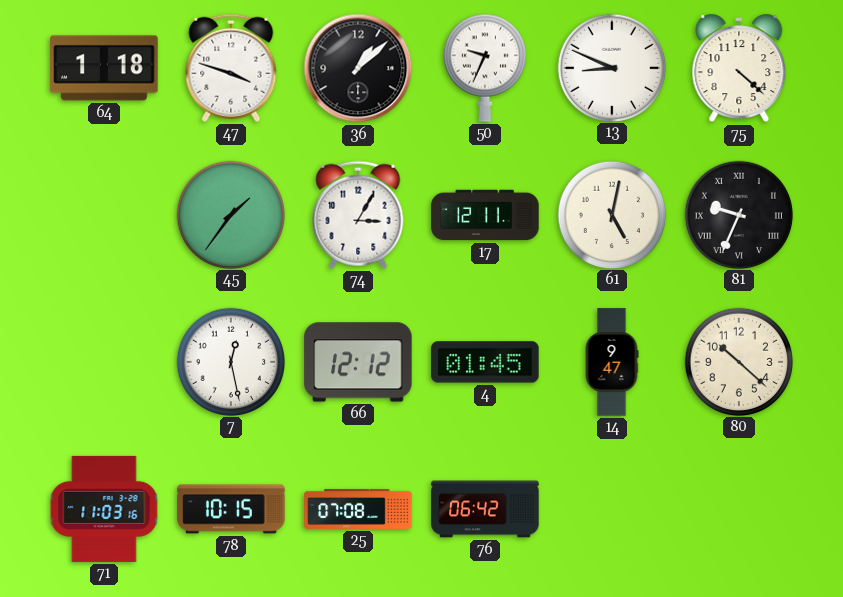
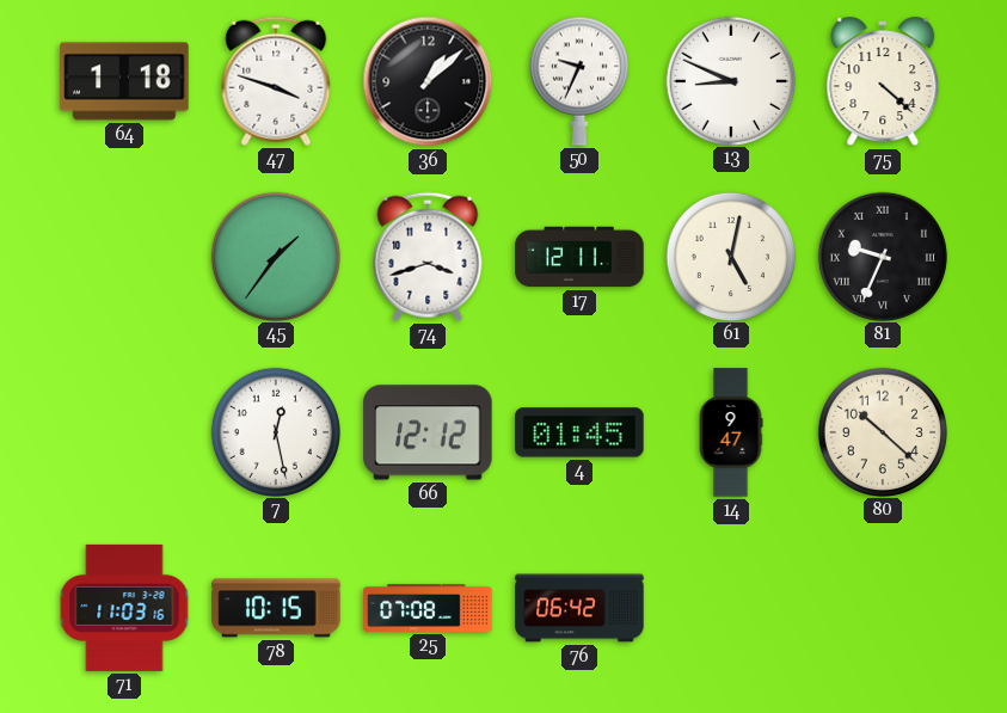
74: 3:05 -> 3:42 (428, 257)
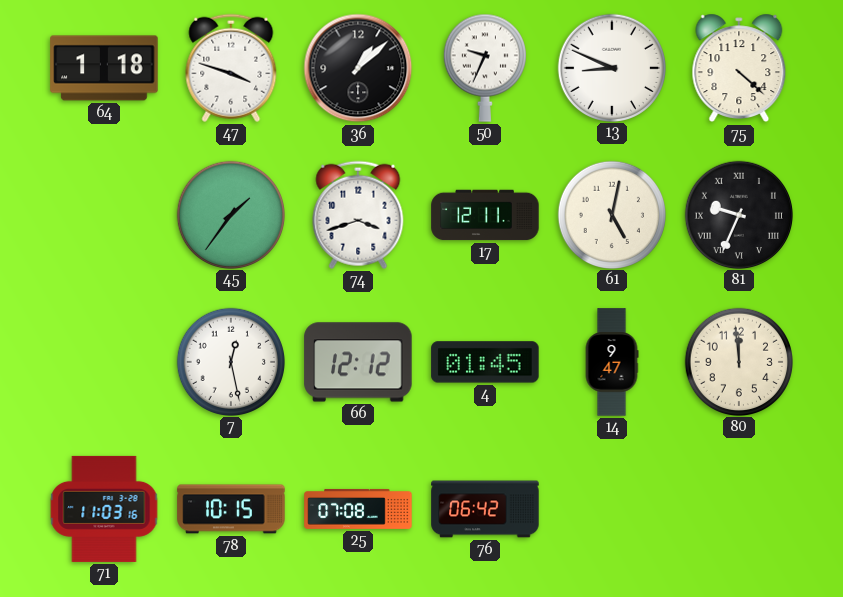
80: 10:22 -> 11:59 (738, 361)
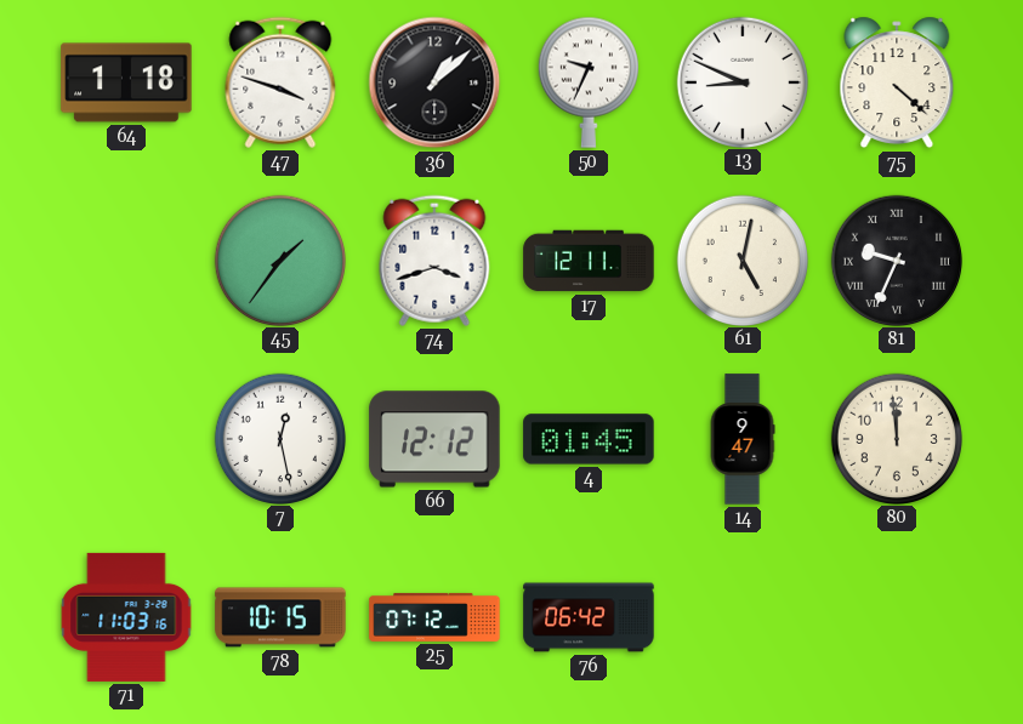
25: 07:08 -> 07:12 (434, 617)
